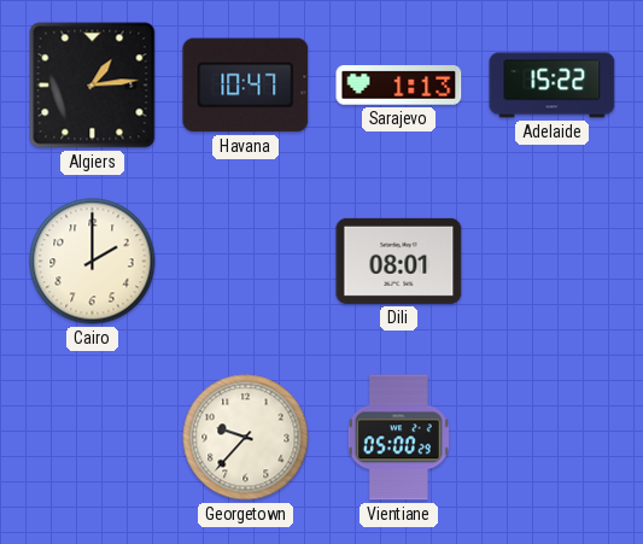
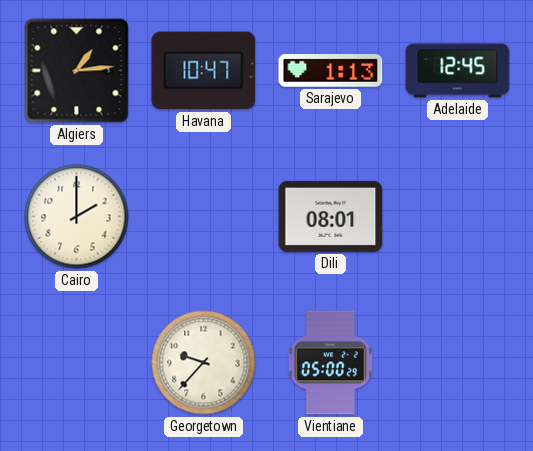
Adelaide: 15:22 -> 12:45 (458, 71)
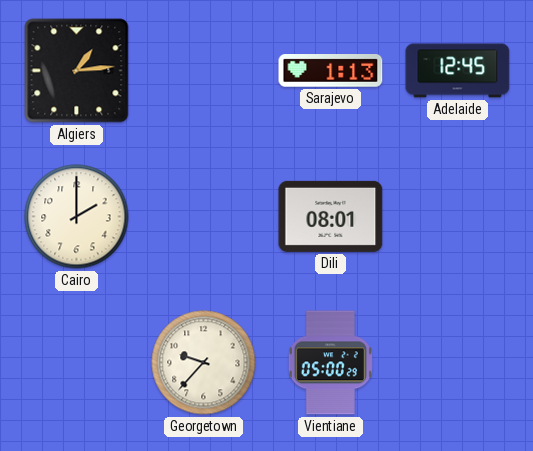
Havana: 10:47 -> none (204, 71)
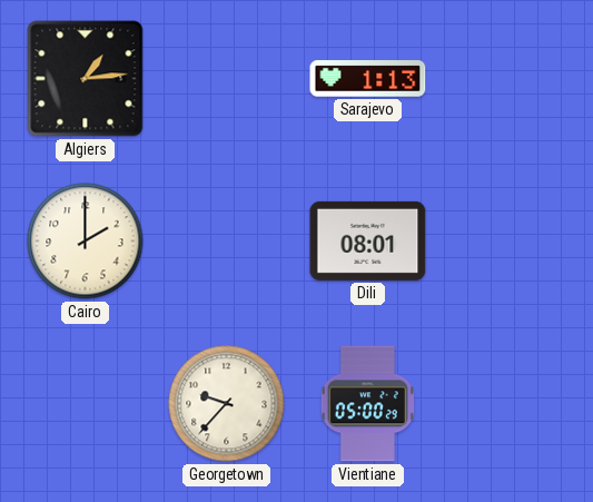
Adelaide: 12:45 -> none (458, 71)
